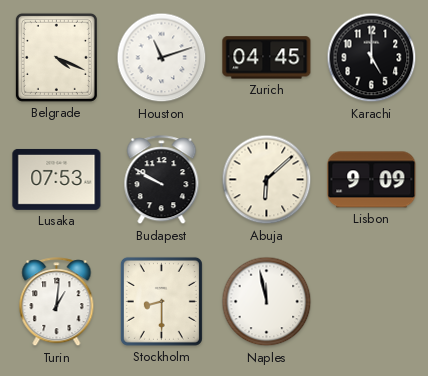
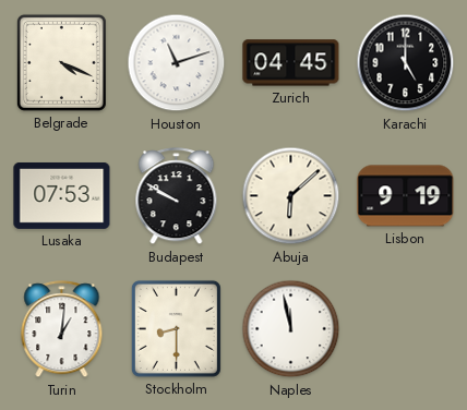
Lisbon: 9:09 -> 9:19 (406, 196)
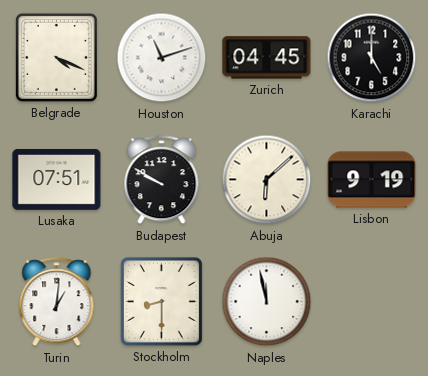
Lusaka: 07:53 -> 07:51 (57, 179)
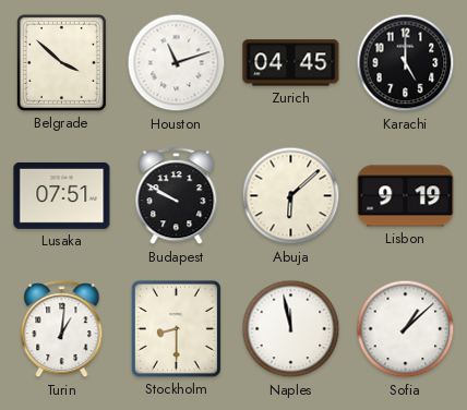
Belgrade: 4:19 -> 3:52 (61, 62)
Sofia: none -> 1:08 (406, 329)
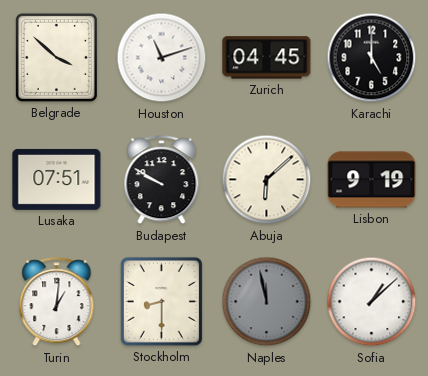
Naples dial: white -> grey (267, 302)
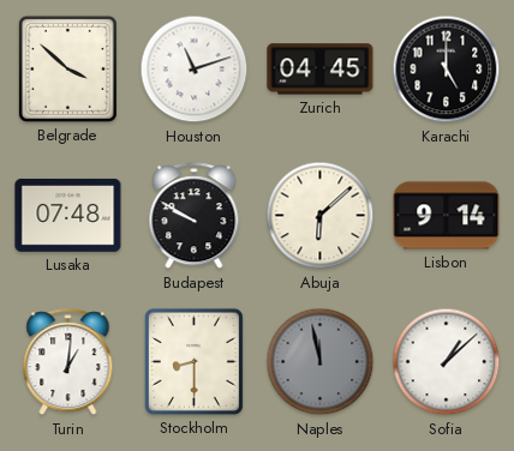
Lusaka: 07:51 -> 07:48 (68, 215)
Lisbon: 9:19 -> 9:14 (447, 216)
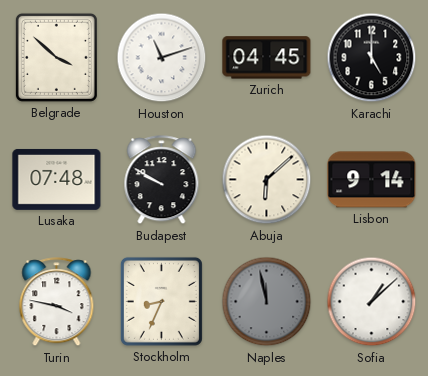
Turin: 1:01 -> 3:47 (57, 302)
Stockholm: 8:30 -> 8:34 (161, 301)
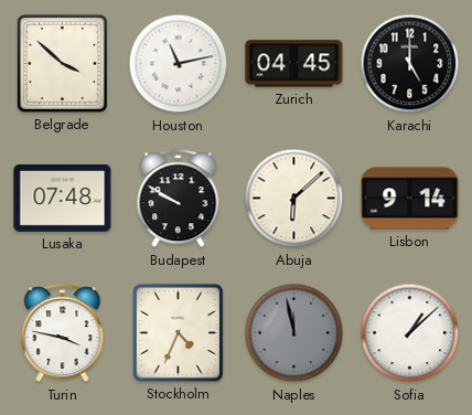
Houston: 11:12 -> 11:13 (179, 64)
Stockholm: 8:34 -> 4:34 (178, 332)
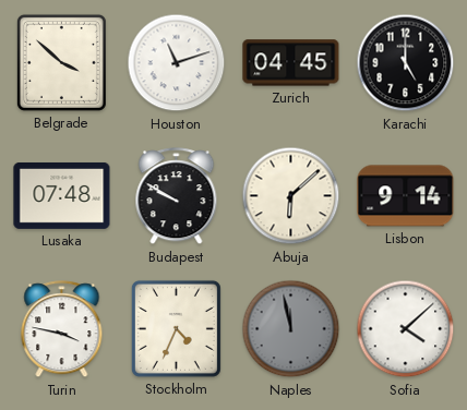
Houston: 11:13 -> 11:12 (177, 63)
Sofia: 1:08 -> 4:08 (406, 329)
